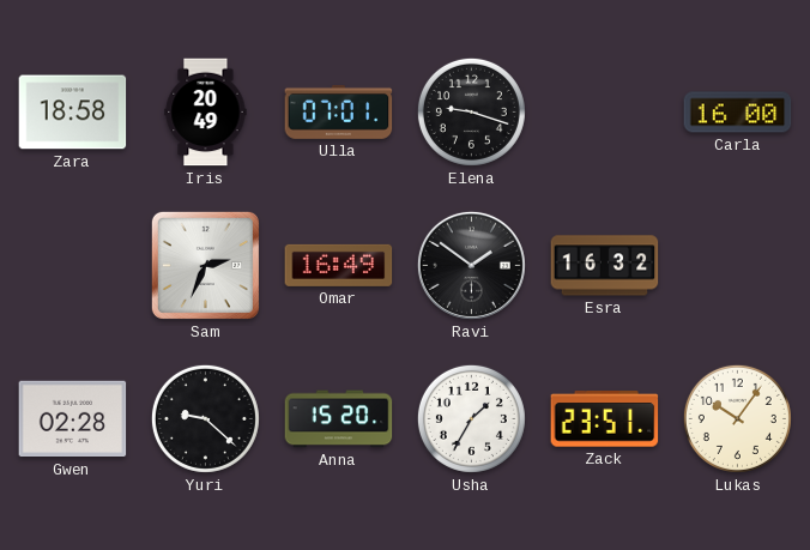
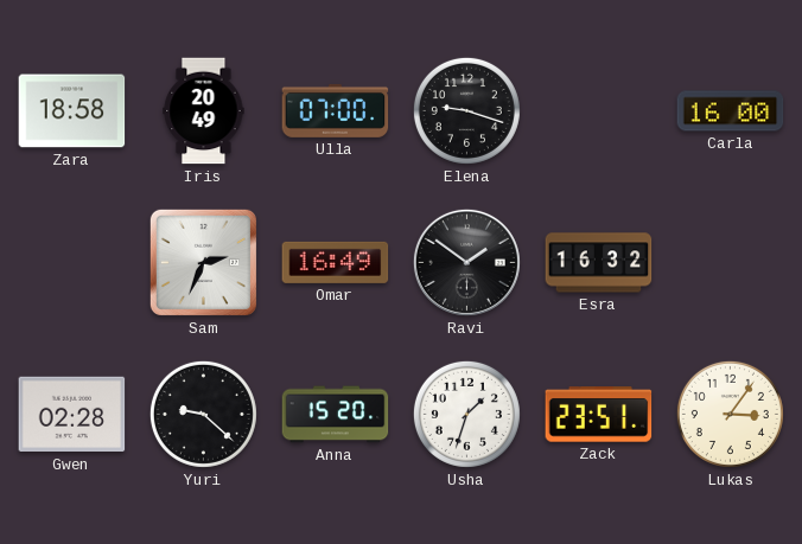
Ulla: 07:01 -> 07:00 (336, 110)
Usha: 1:35 -> 1:33 (466, 414)
Lukas: 10:06 -> 3:06 (730, 414)
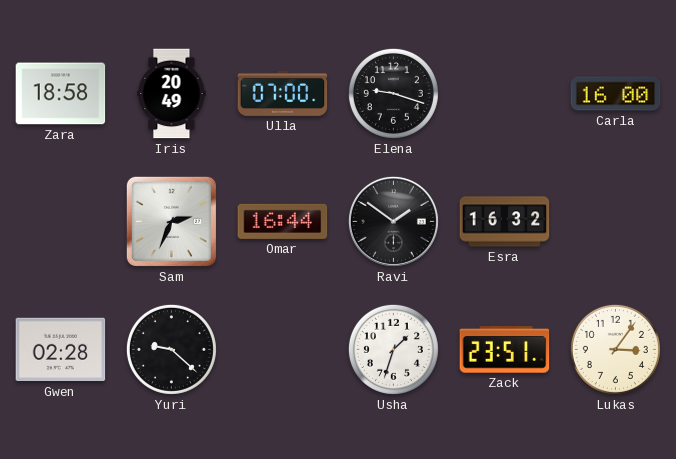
Omar: 16:49 -> 16:44 (283, 221)
Anna: 15:20 -> none (336, 415)
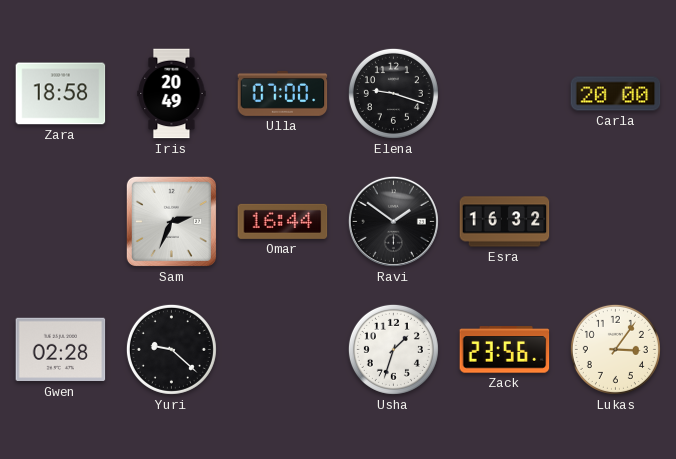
Carla: 16:00 -> 20:00 (616, 94)
Zack: 23:51 -> 23:56 (505, 350)
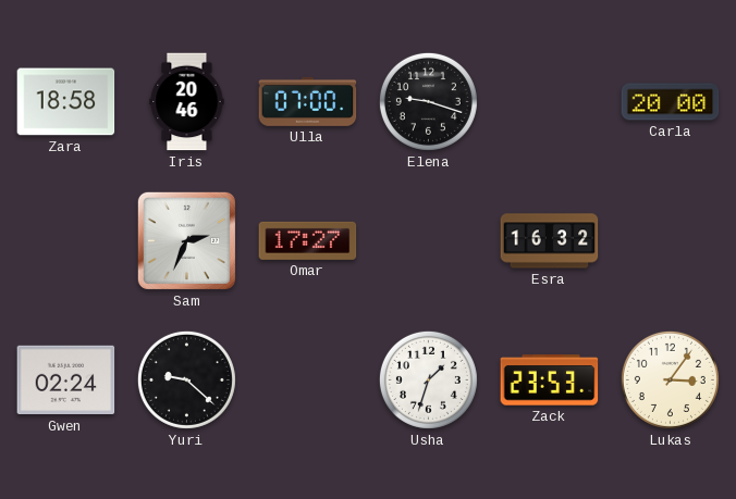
Iris: 20:49 -> 20:46 (187, 102)
Omar: 16:44 -> 17:27 (308, 240)
Ravi: 1:51 -> none (393, 221)
Gwen: 02:28 -> 02:24 (66, 381)
Zack: 23:56 -> 23:53 (550, 381)
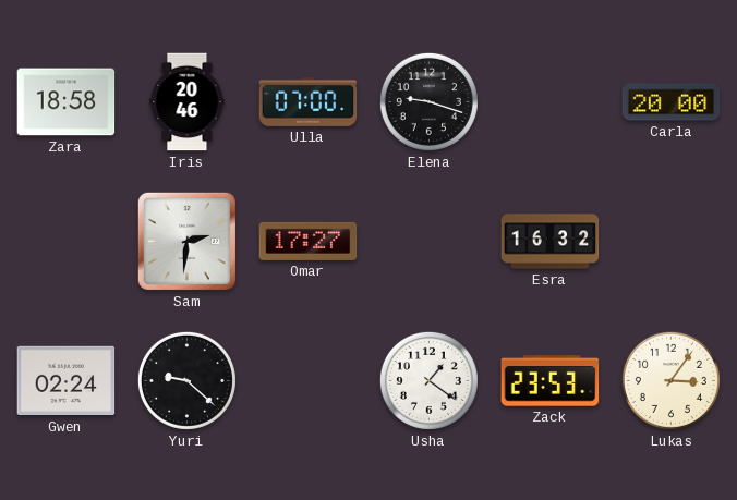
Sam: 2:34 -> 2:31 (186, 241)
Usha: 1:33 -> 1:21 (428, 380)
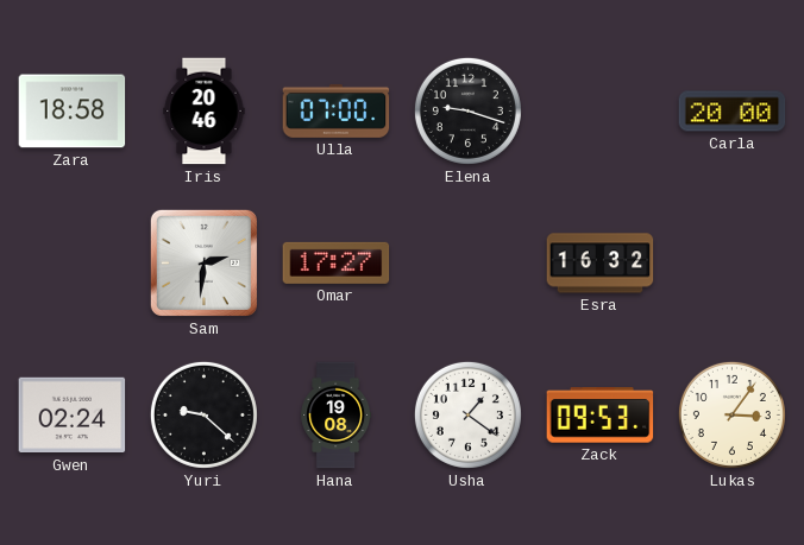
Hana: none -> 19:08 (337, 416)
Zack: 23:53 -> 09:53 (601, 416)
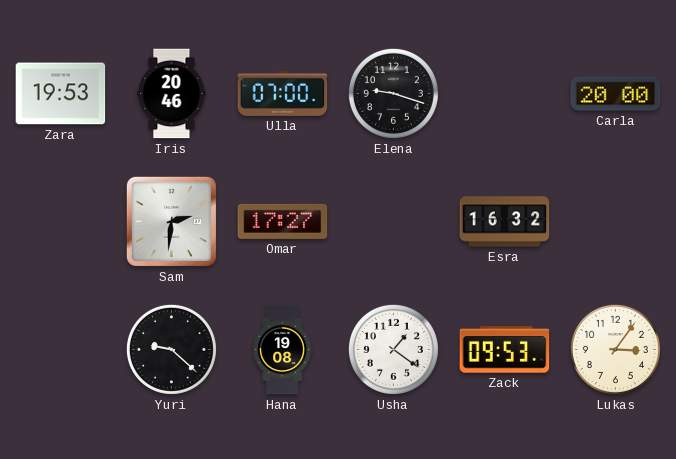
Zara: 18:58 -> 19:53 (61, 94)
Gwen: 02:24 -> none (73, 416)
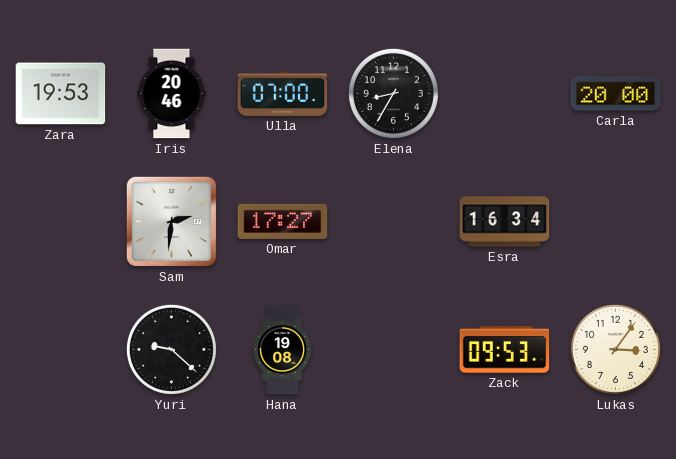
Elena: 9:18 -> 8:35 (393, 93)
Esra: 16:32 -> 16:34 (505, 222)
Usha: 1:21 -> none (393, 349)
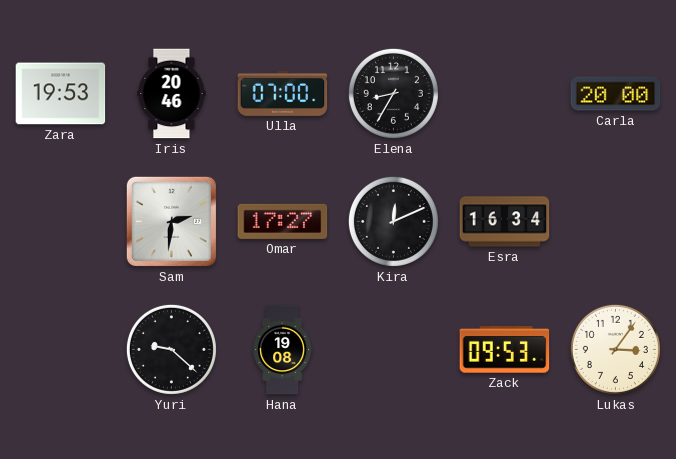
Kira: none -> 12:11 (393, 221)
